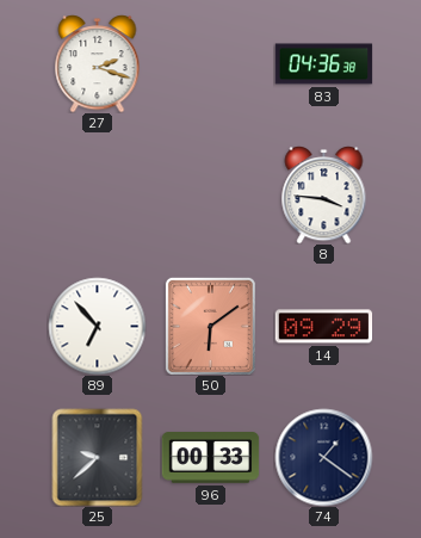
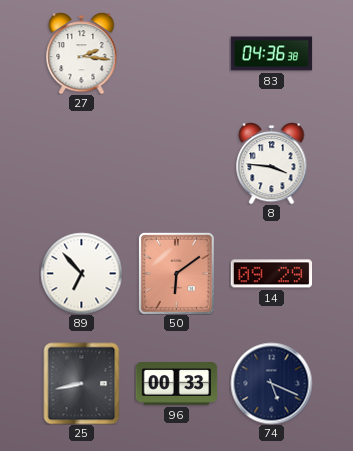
27: 2:18 -> 2:16 (82, 54)
25: 9:38 -> 8:43 (82, 383)
74: 1:21 -> 5:19 (271, 383)
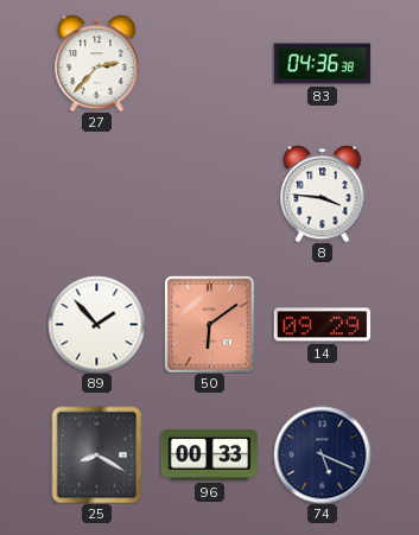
27: 2:16 -> 2:37 (97, 64)
89: 6:53 -> 1:53 (96, 324)
25: 8:43 -> 8:20 (97, 454)
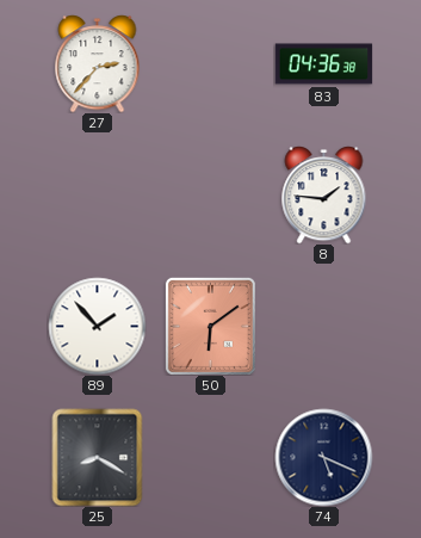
8: 3:46 -> 1:46 (324, 196)
14: 09:29 -> none (322, 325)
96: 00:33 -> none (209, 456)
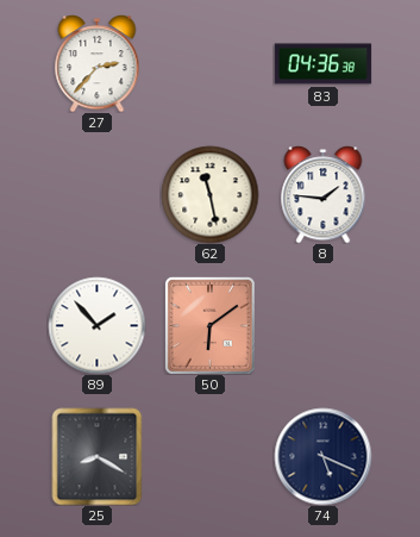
62: none -> 11:28 (209, 194)
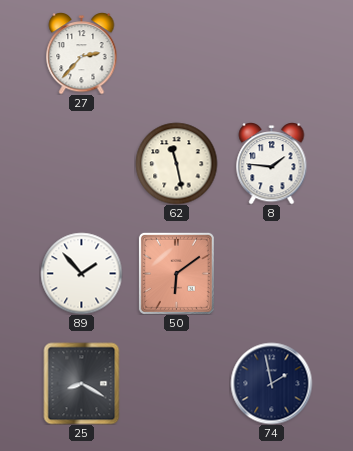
83: 04:36 -> none (322, 64)
74: 5:19 -> 1:58 (271, 383)
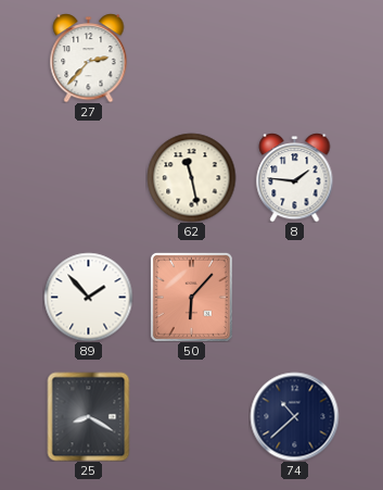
50: 6:09 -> 6:07 (191, 297)
74: 1:58 -> 10:38 (294, 416)
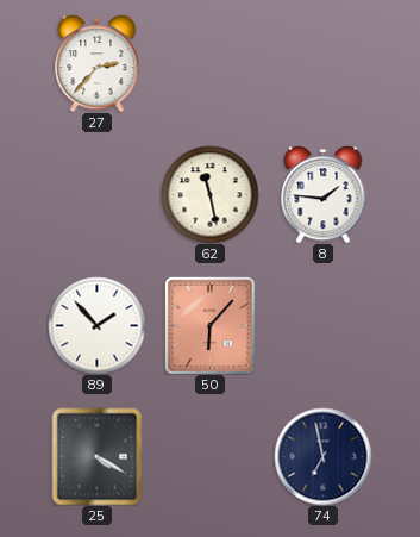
25: 8:20 -> 4:20 (98, 456)
74: 10:38 -> 6:58 (322, 456)
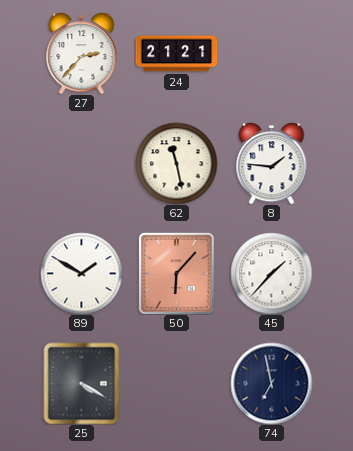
24: none -> 21:21 (176, 54)
89: 1:53 -> 1:50 (81, 273)
45: none -> 1:37 (271, 273)
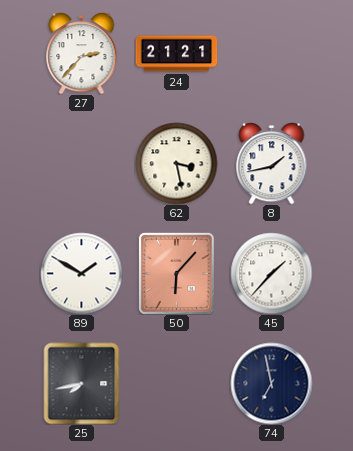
62: 11:28 -> 3:28 (176, 163)
8: 1:46 -> 1:43 (272, 164)
25: 4:20 -> 7:43 (82, 383)
